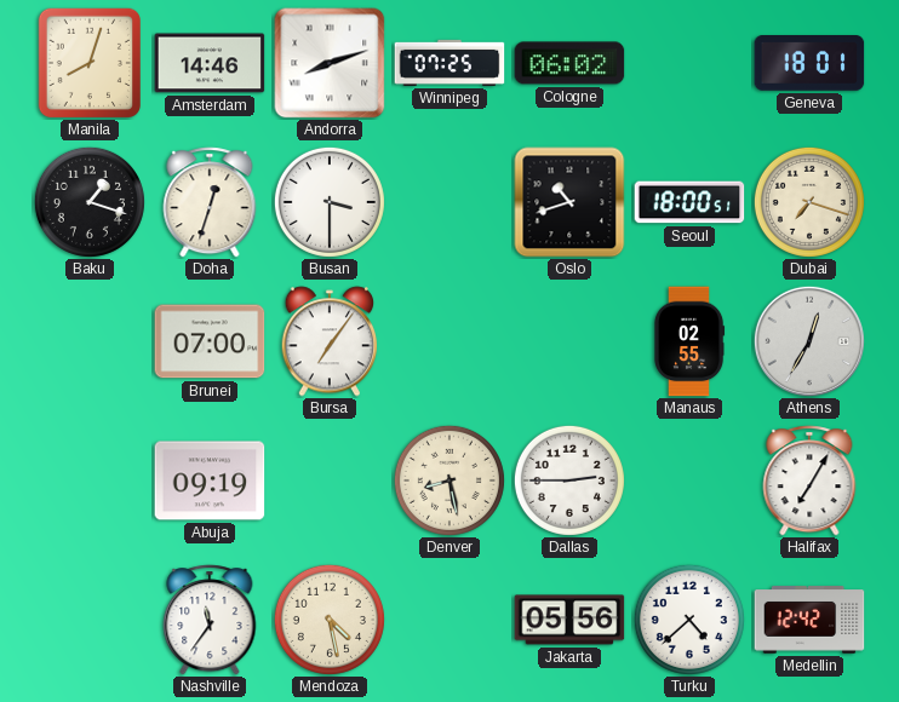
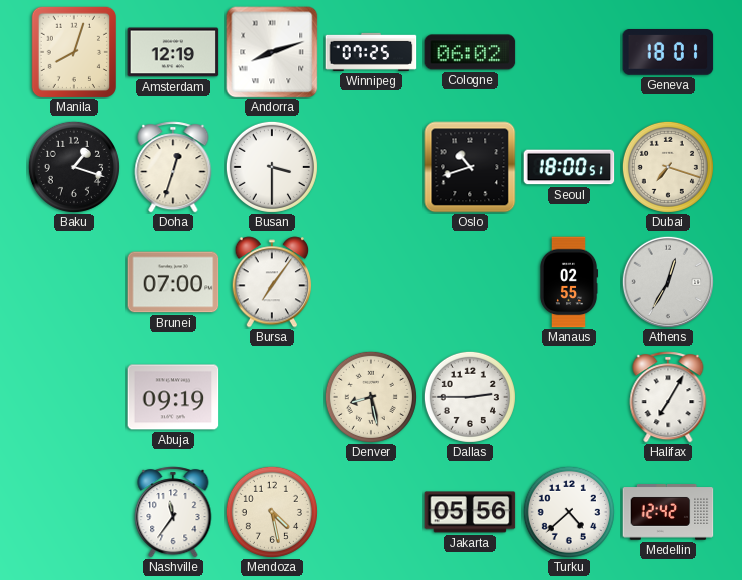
Amsterdam: 14:46 -> 12:19 (173, 52)
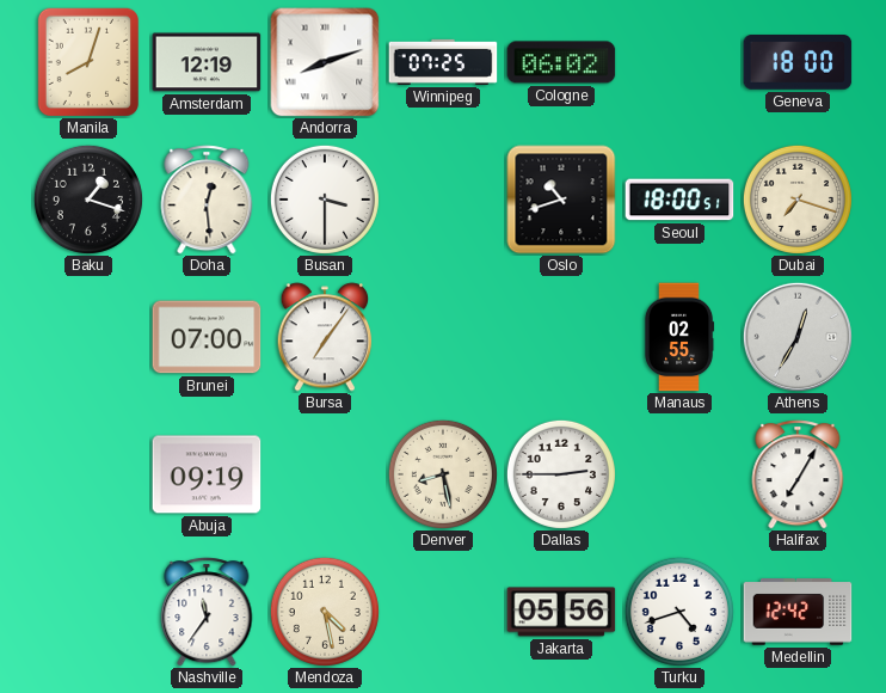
Geneva: 18:01 -> 18:00 (798, 63)
Doha: 12:33 -> 12:29 (207, 200)
Turku: 4:38 -> 4:42 (679, 612)
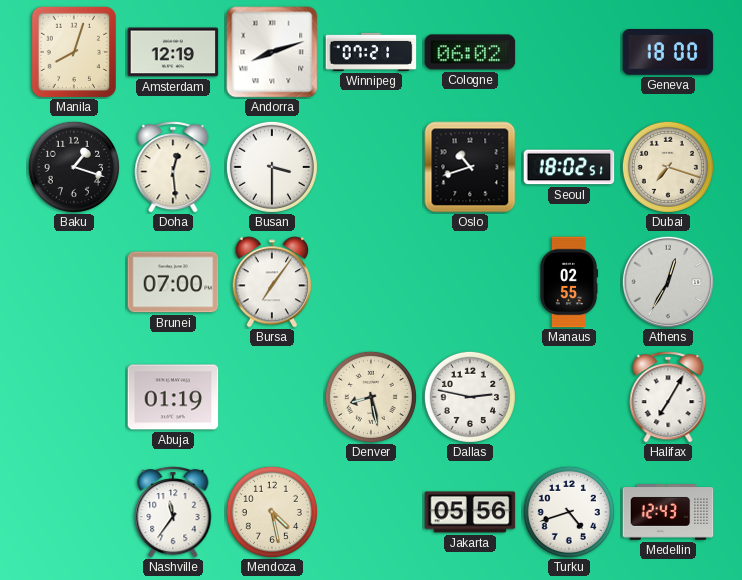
Winnipeg: 07:25 -> 07:21 (371, 52)
Seoul: 18:00 -> 18:02 (569, 167)
Abuja: 09:19 -> 01:19 (173, 397)
Dallas: 2:45 -> 2:47 (470, 397)
Medellin: 12:42 -> 12:43 (668, 512)
